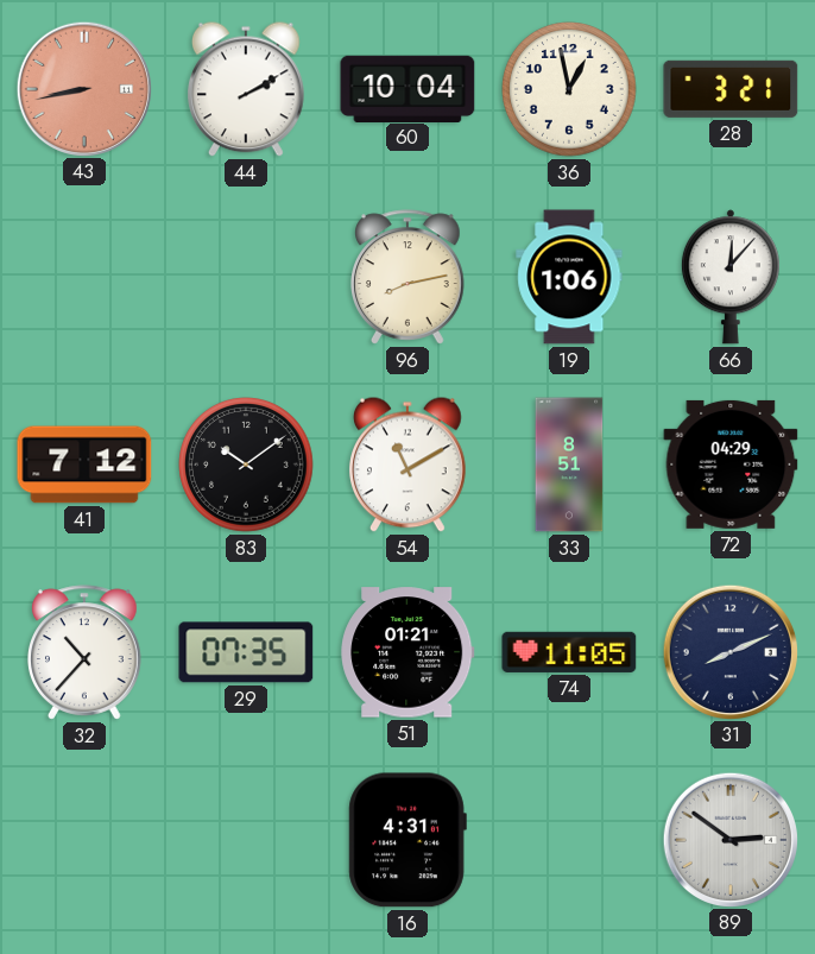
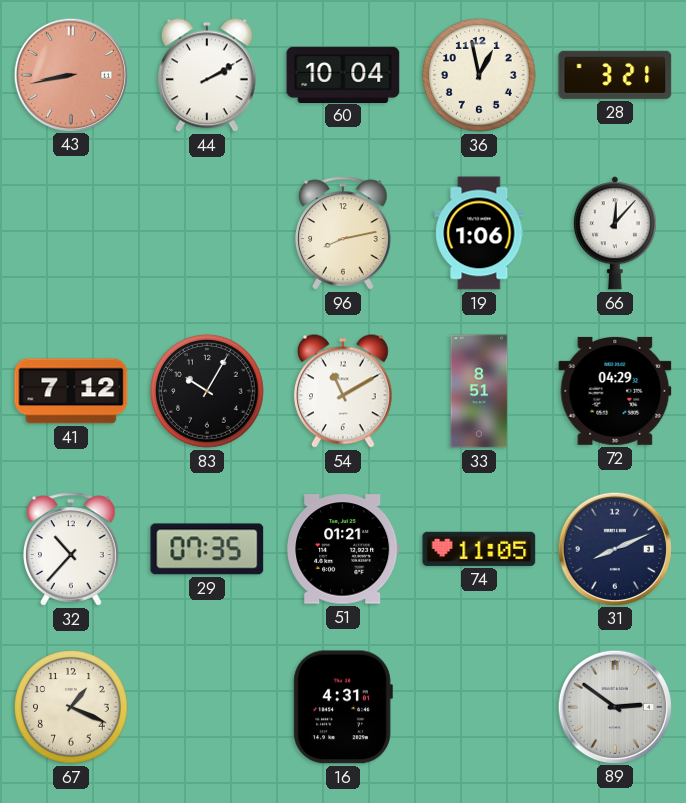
83: 10:09 -> 10:05 (207, 391)
67: none -> 1:19 (71, 707)
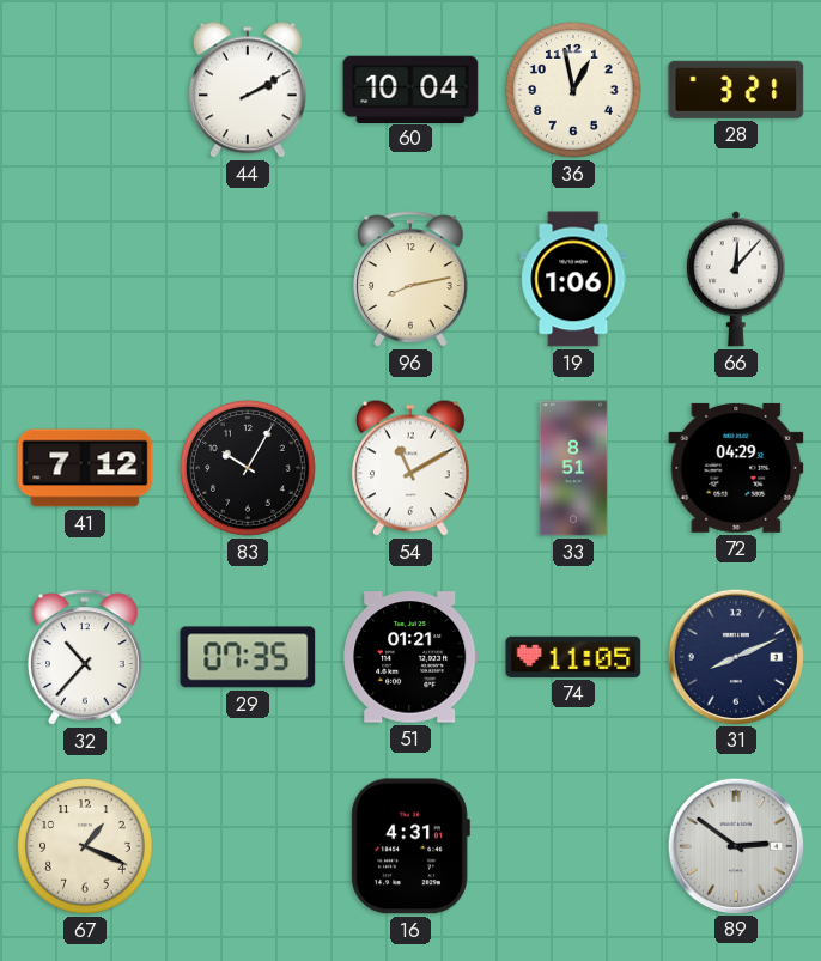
43: 8:43 -> none (70, 74)
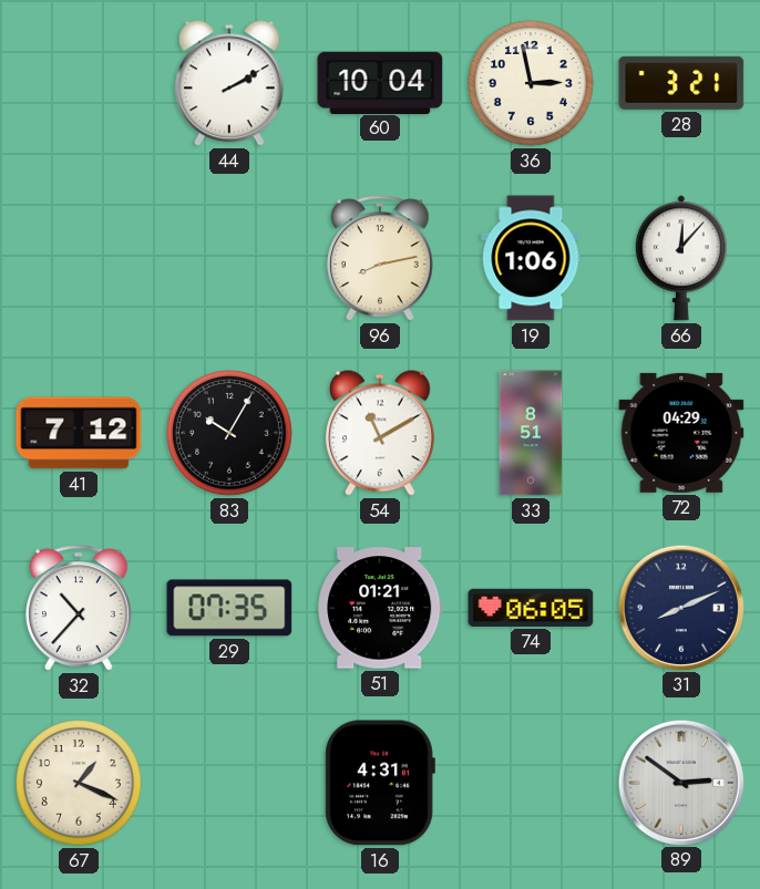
36: 12:58 -> 2:58 (531, 83)
74: 11:05 -> 06:05 (531, 608)
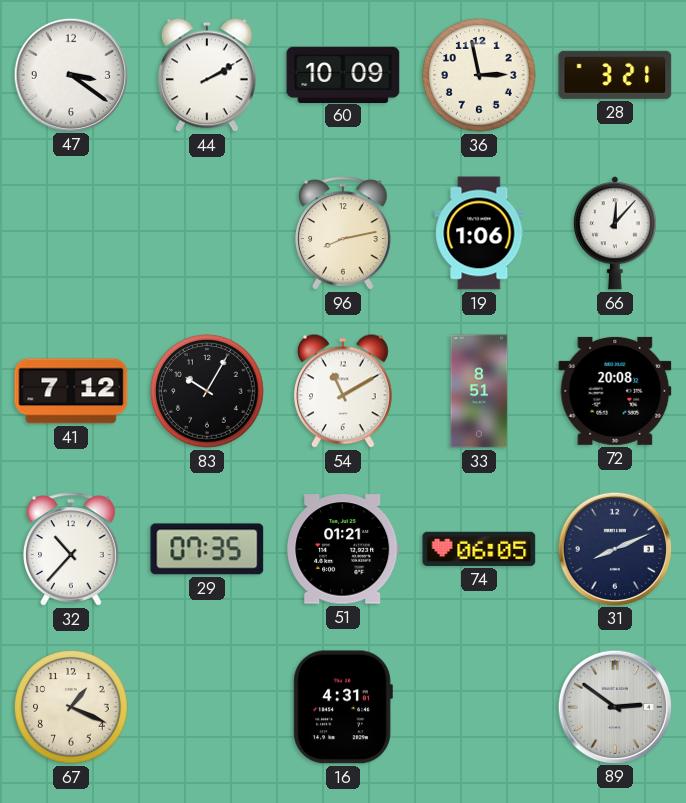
47: none -> 3:21 (70, 74)
60: 10:04 -> 10:09 (343, 74)
72: 04:29 -> 20:08 (615, 391)
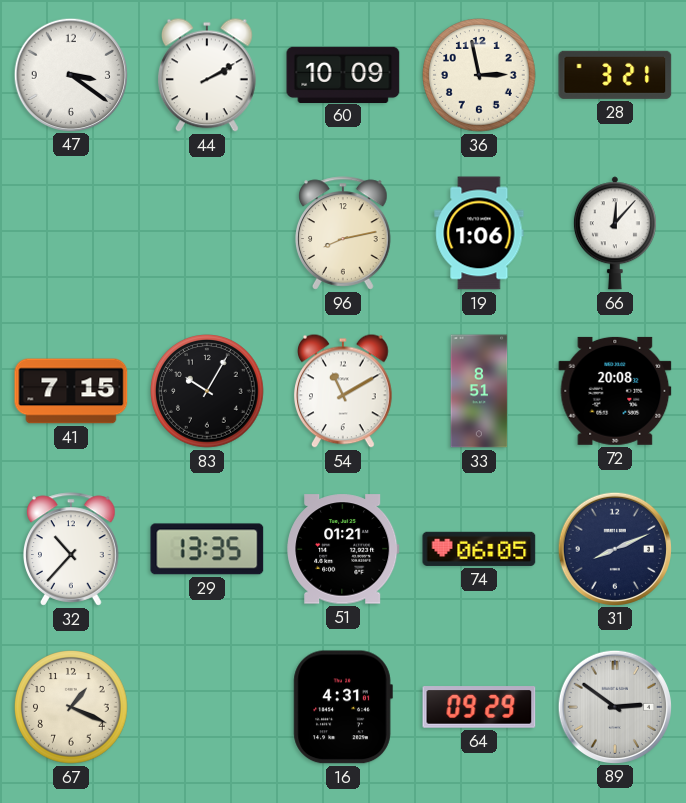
41: 7:12 -> 7:15 (71, 391)
29: 07:35 -> 13:35 (207, 549)
64: none -> 09:29 (479, 707)
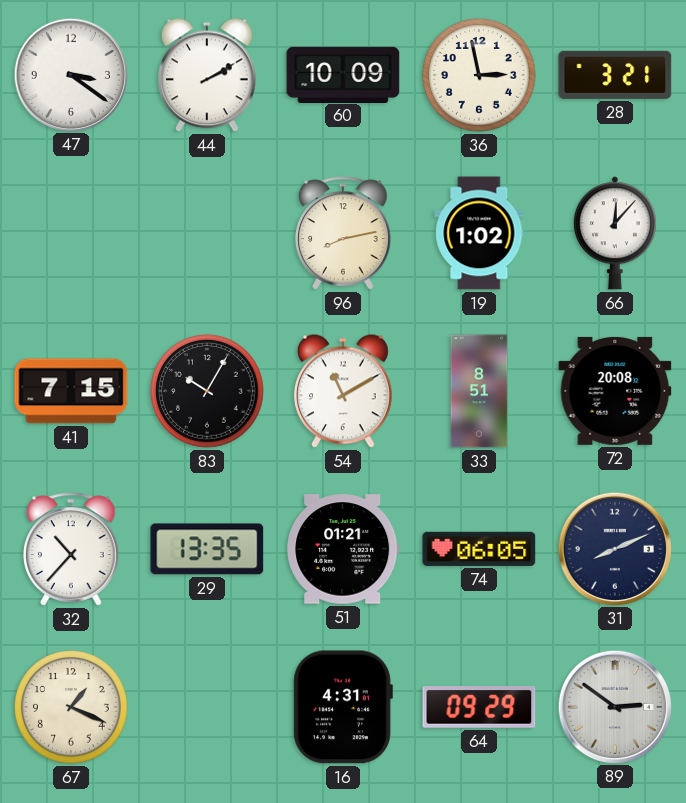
19: 1:06 -> 1:02 (479, 233)
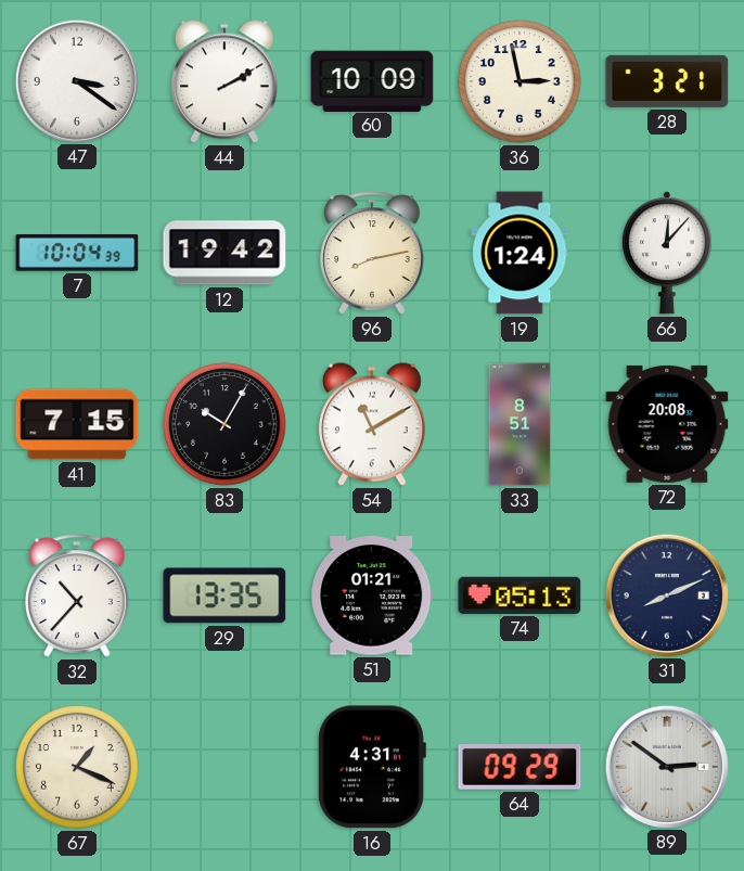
7: none -> 10:04 (77, 253)
12: none -> 19:42 (225, 253)
19: 1:02 -> 1:24 (519, 253)
74: 06:05 -> 05:13 (519, 595)
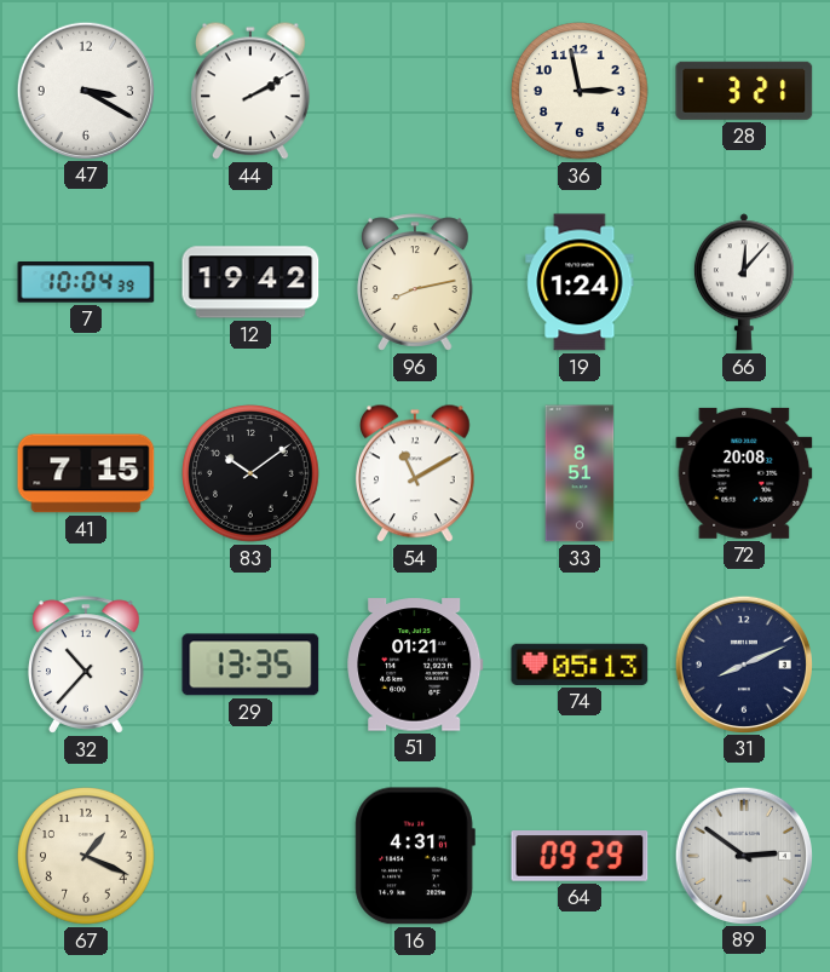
47: 3:21 -> 3:20 (85, 90)
60: 10:09 -> none (372, 80)
83: 10:05 -> 10:09 (250, 473)
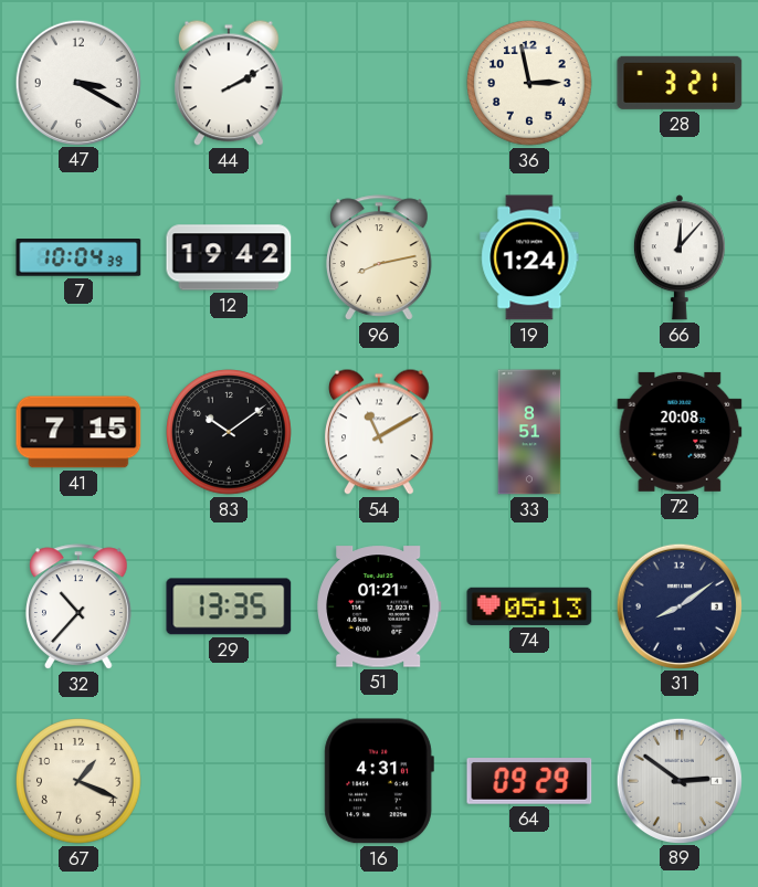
31: 8:11 -> 8:09 (678, 605)
